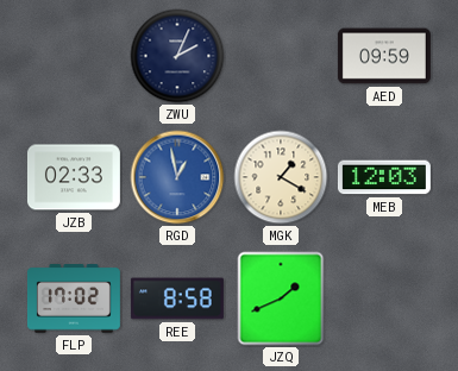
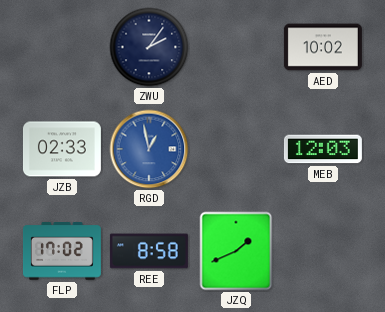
ZWU: 2:04 -> 2:06 (149, 47)
AED: 09:59 -> 10:02 (323, 47)
MGK: 1:20 -> none (281, 177)
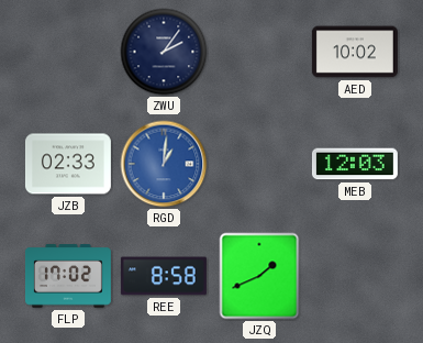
RGD: 12:58 -> 1:01 (164, 164)
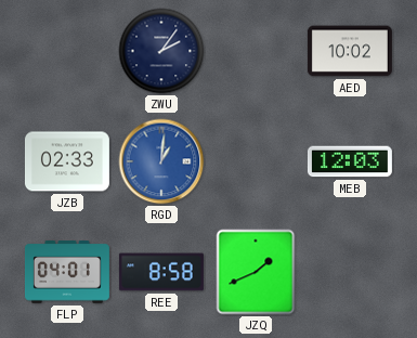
FLP: 17:02 -> 04:01 (67, 272)
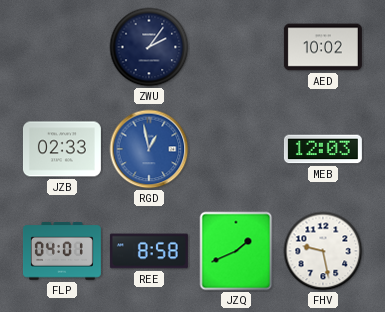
RGD: 1:01 -> 12:58 (149, 149)
FHV: none -> 9:28 (323, 251)
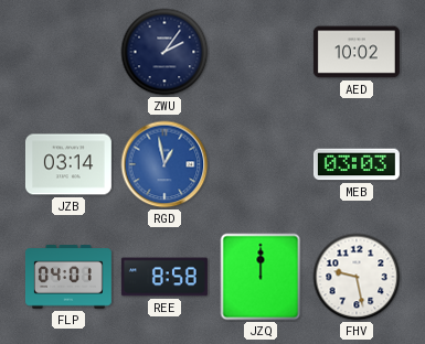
JZB: 02:33 -> 03:14 (68, 164)
MEB: 12:03 -> 03:03 (357, 164)
JZQ: 1:41 -> 12:00 (261, 277)
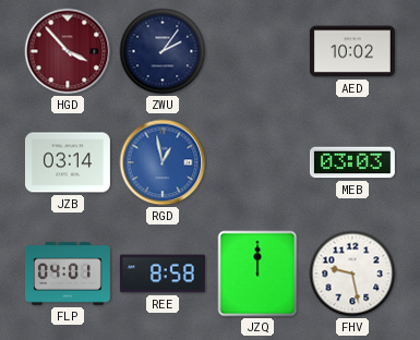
HGD: none -> 3:53 (68, 51)
